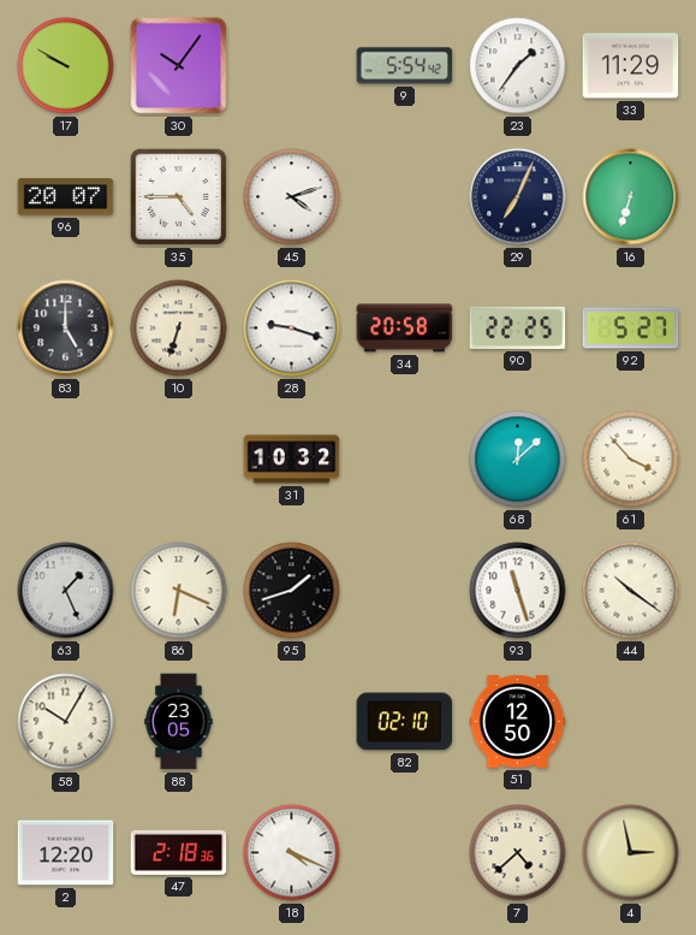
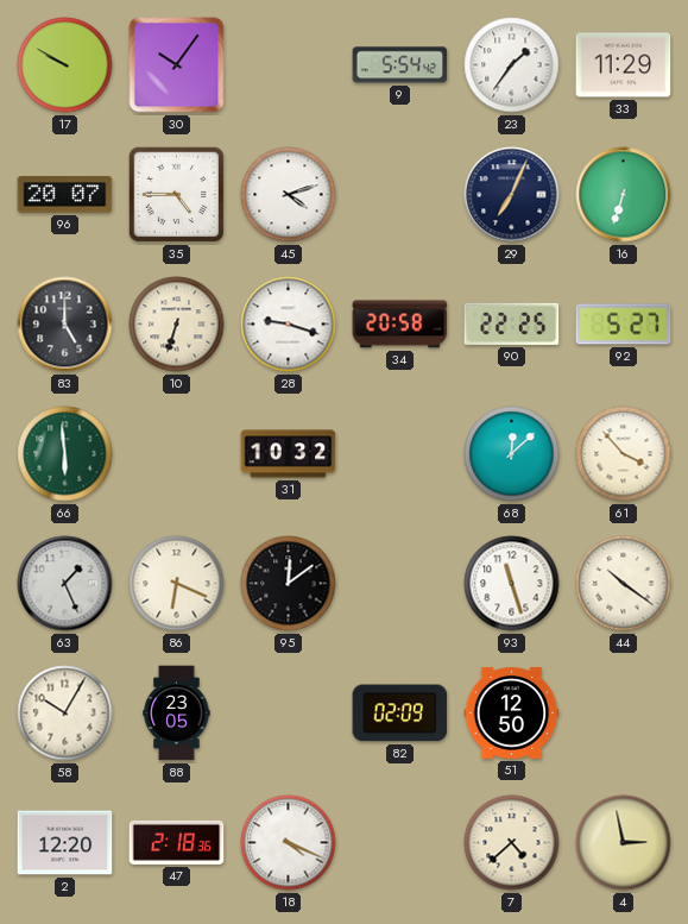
66: none -> 5:59 (65, 454)
95: 1:42 -> 12:09 (289, 584)
82: 02:10 -> 02:09 (400, 714)
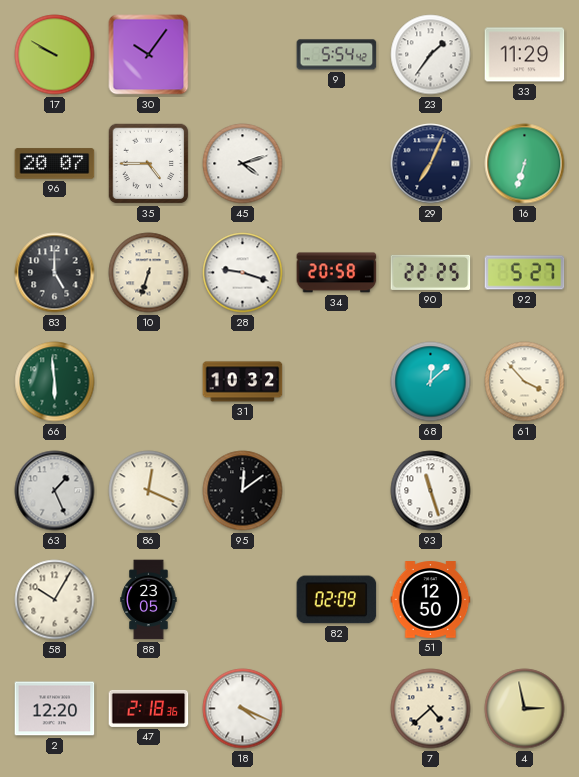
86: 6:19 -> 12:19 (149, 491)
44: 10:21 -> none (624, 584)
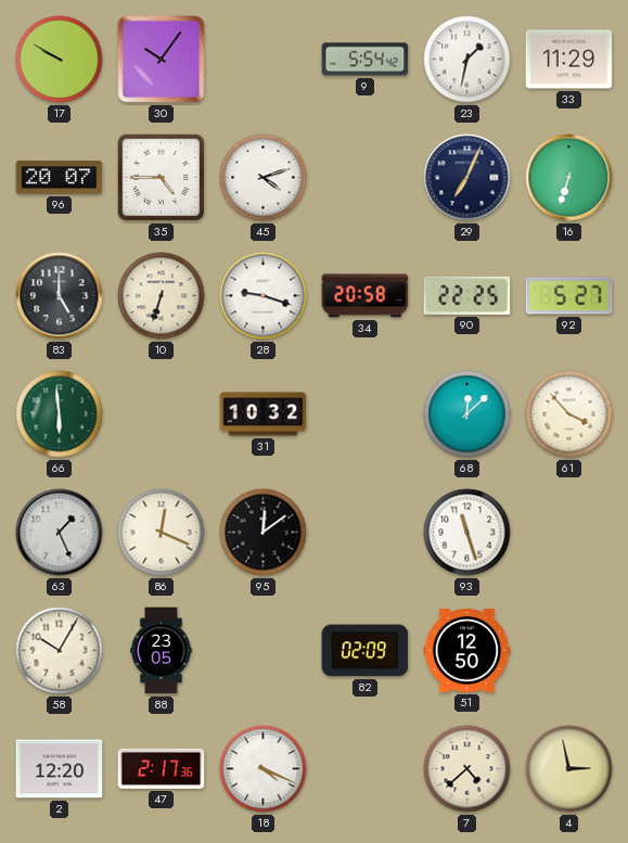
23: 1:36 -> 1:32 (467, 60)
47: 2:18 -> 2:17 (162, 768)
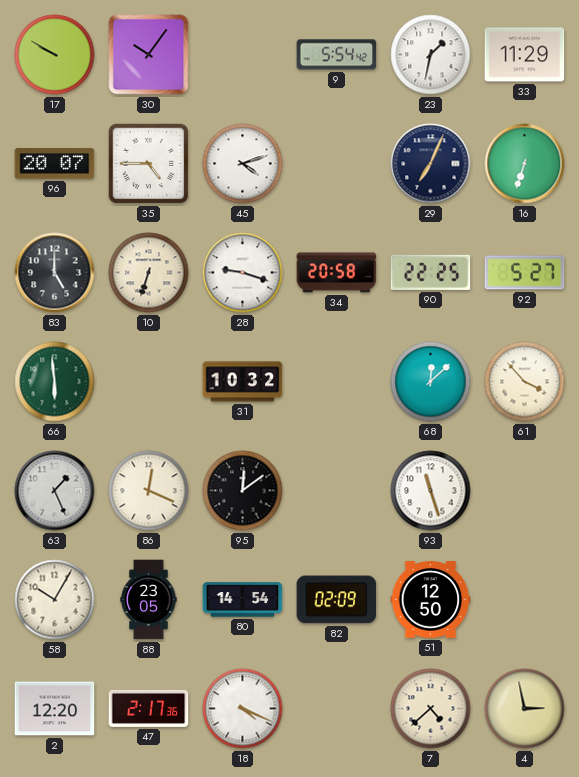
80: none -> 14:54 (243, 600)
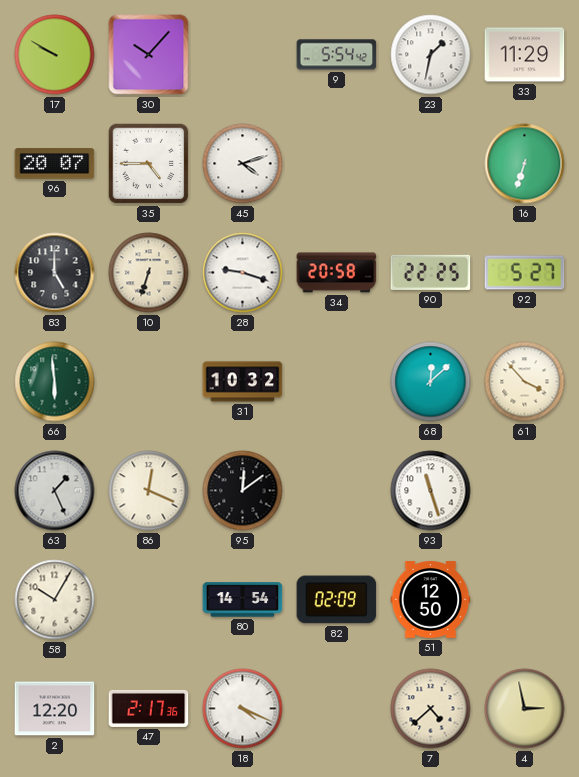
30: 10:06 -> 10:07 (149, 55)
29: 7:04 -> none (431, 164)
88: 23:05 -> none (149, 600)
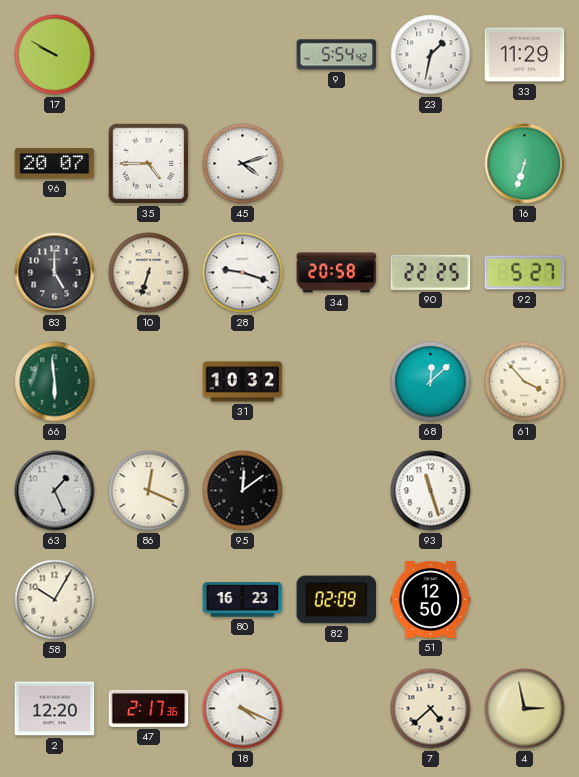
30: 10:07 -> none (149, 55)
80: 14:54 -> 16:23 (243, 600)
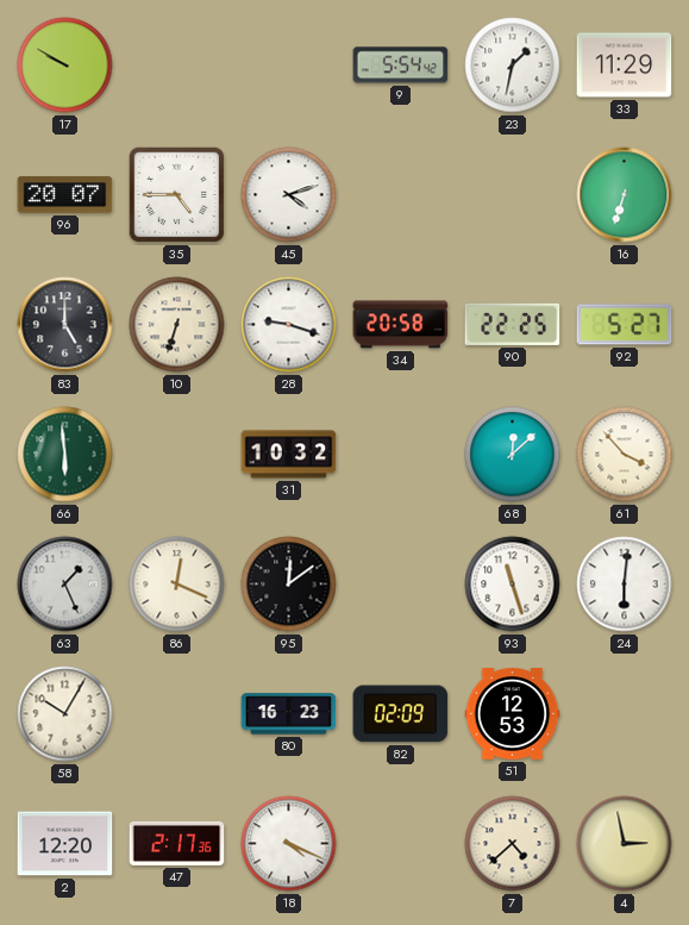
24: none -> 6:01 (625, 585)
51: 12:50 -> 12:53 (513, 714)
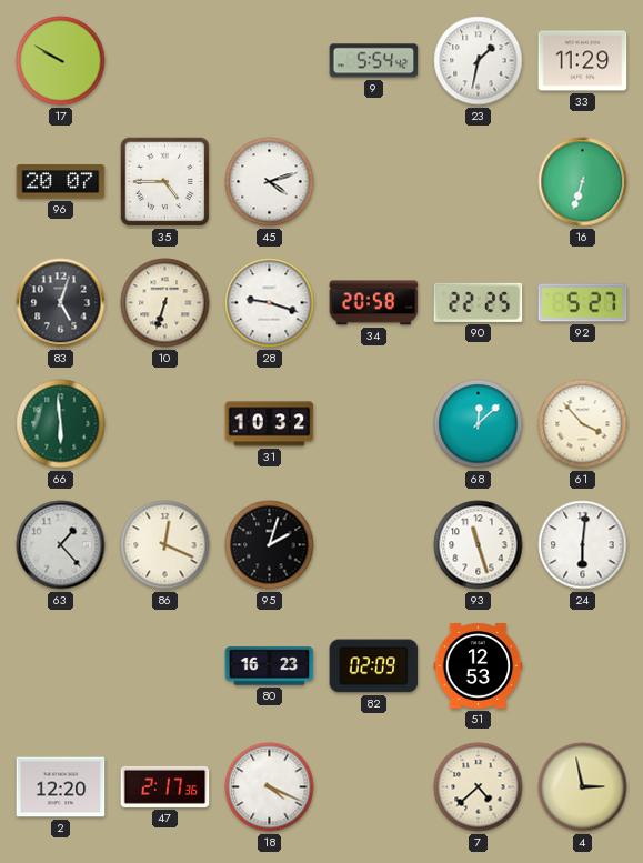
83: 5:00 -> 5:03 (61, 303)
63: 1:26 -> 1:23 (61, 545)
95: 12:09 -> 2:03 (270, 545)
58: 10:05 -> none (65, 714)
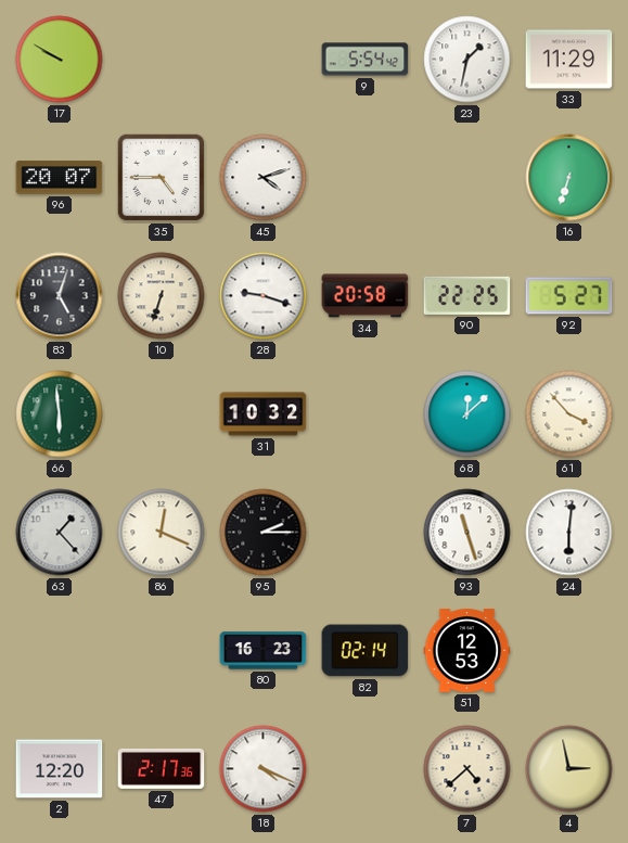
95: 2:03 -> 2:15 (264, 533)
82: 02:09 -> 02:14 (366, 651)
